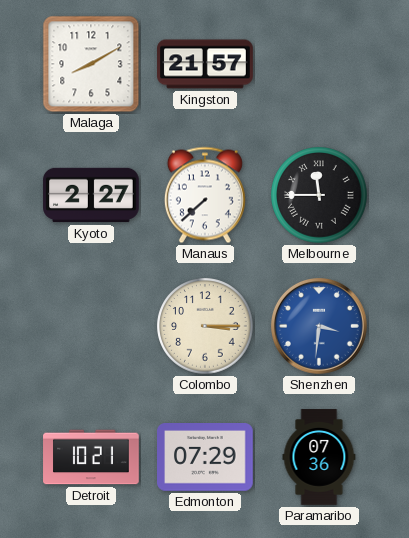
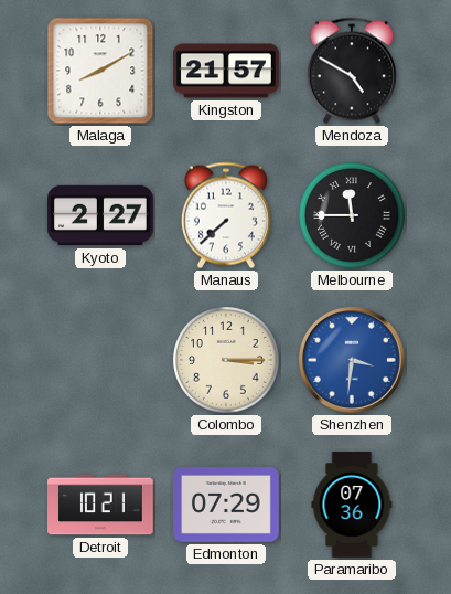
Mendoza: none -> 4:50 (352, 71)
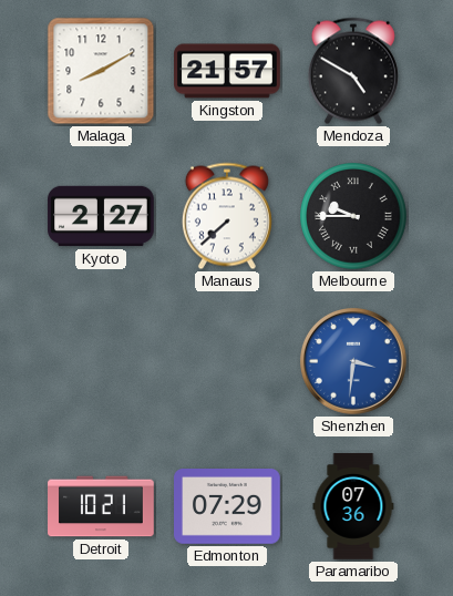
Melbourne: 11:45 -> 9:45 (353, 216)
Colombo: 3:15 -> none (226, 360)
